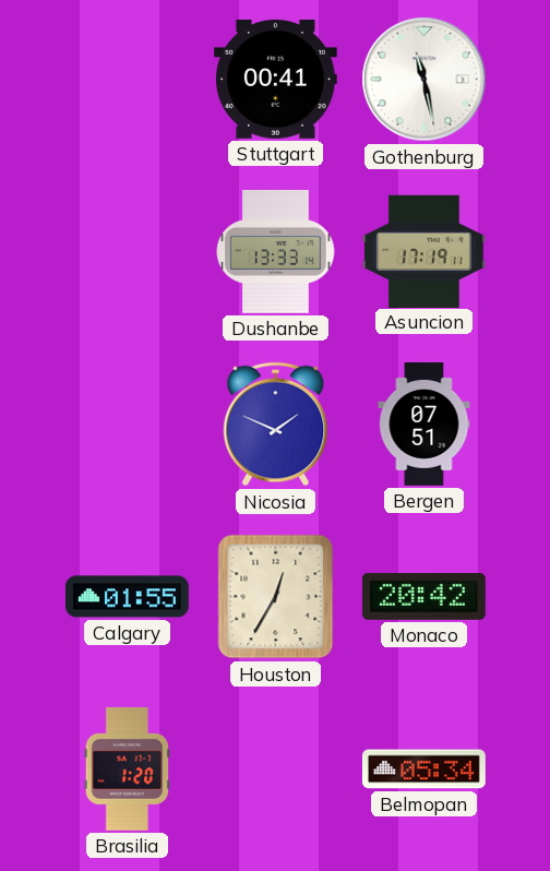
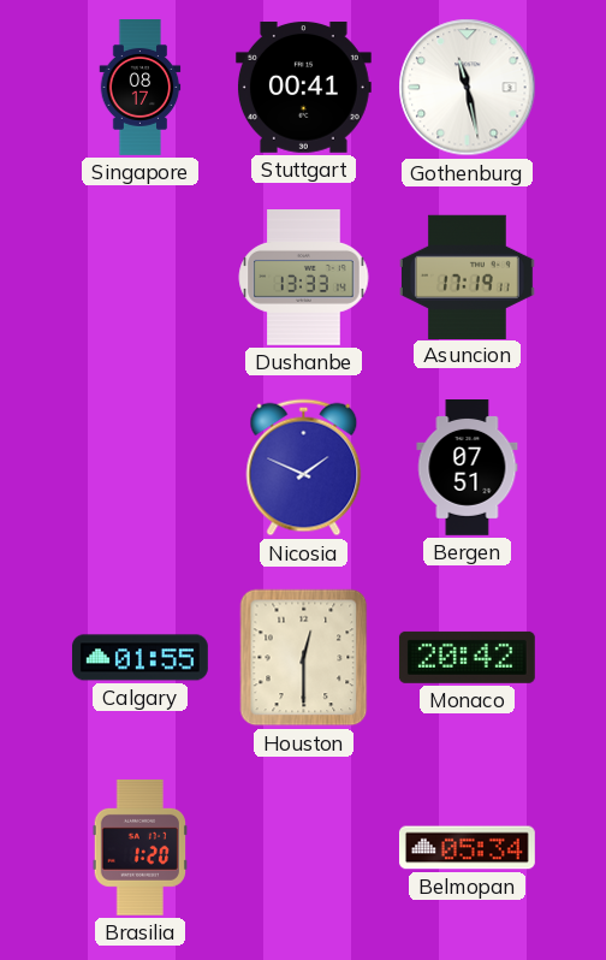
Singapore: none -> 08:17 (141, 88)
Houston: 12:35 -> 12:30 (304, 658)
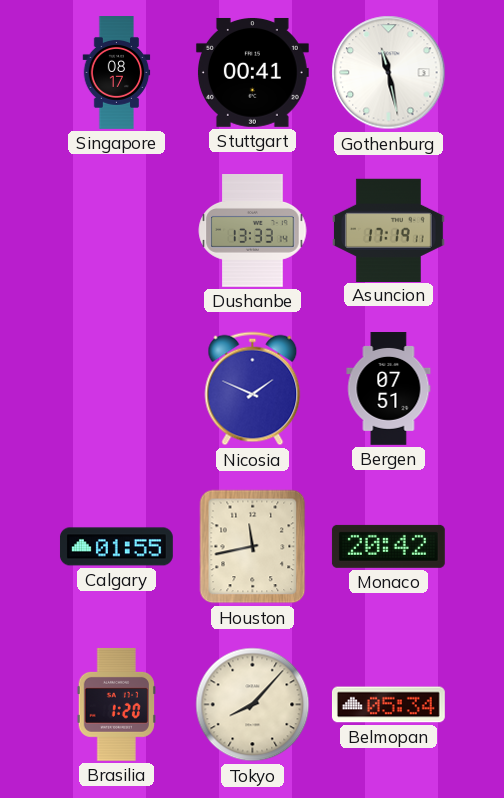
Houston: 12:30 -> 11:43 (253, 547)
Tokyo: none -> 8:07 (253, 705)
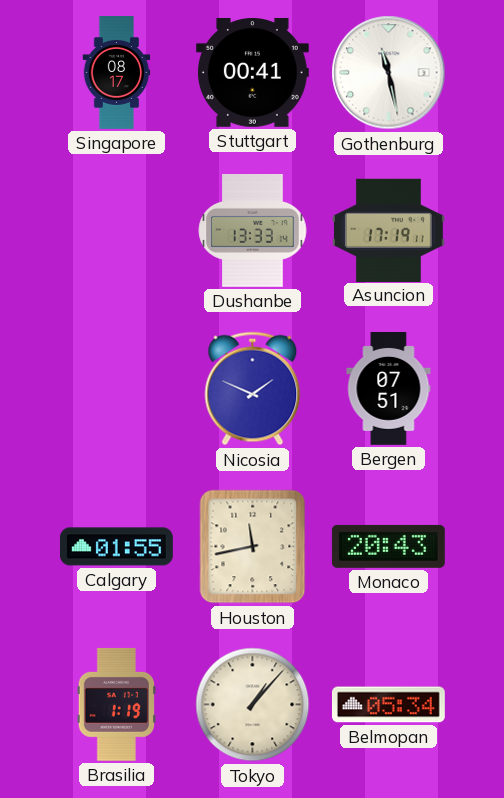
Monaco: 20:42 -> 20:43 (388, 546)
Brasilia: 1:20 -> 1:19 (116, 704)
Tokyo: 8:07 -> 1:07 (253, 705)
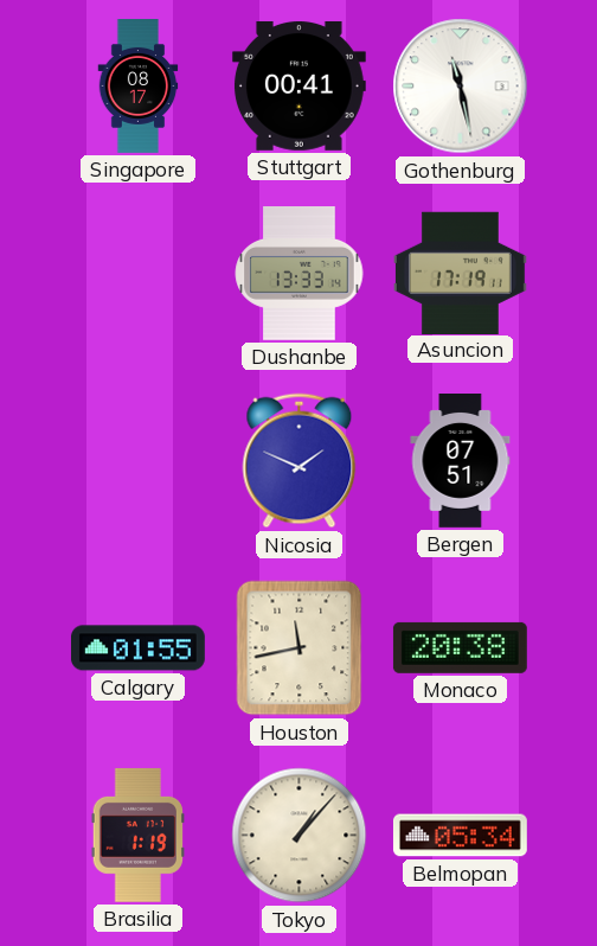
Monaco: 20:43 -> 20:38 (460, 647)
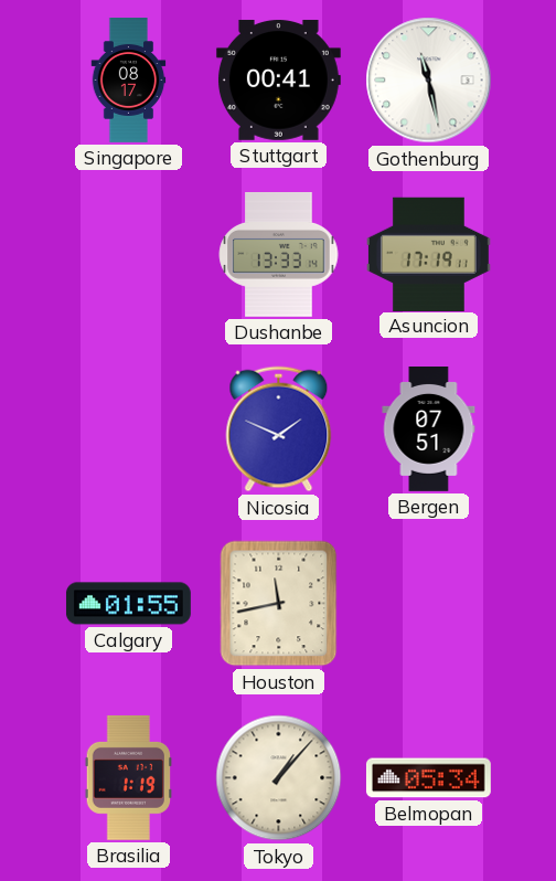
Monaco: 20:38 -> none (460, 647)
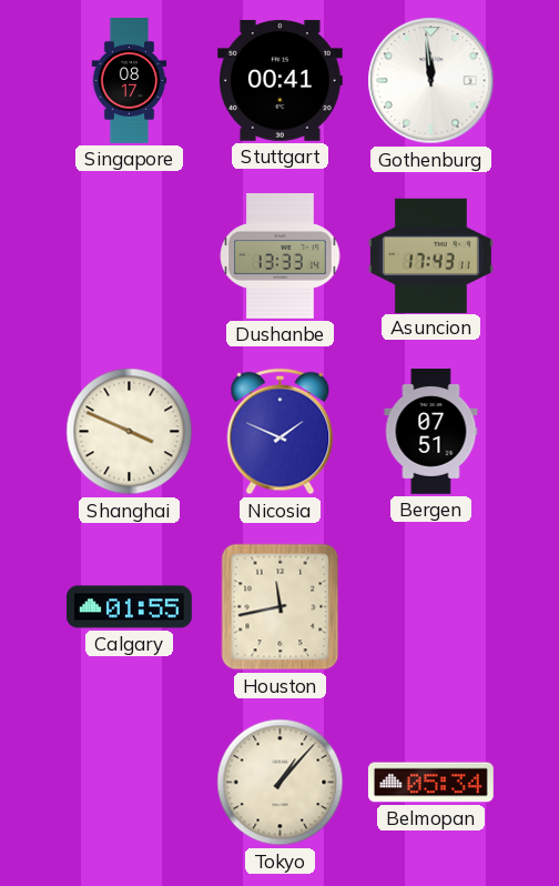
Gothenburg: 11:28 -> 11:59 (431, 81)
Asuncion: 17:19 -> 17:43 (430, 255)
Shanghai: none -> 3:49 (130, 432)
Brasilia: 1:19 -> none (128, 777)
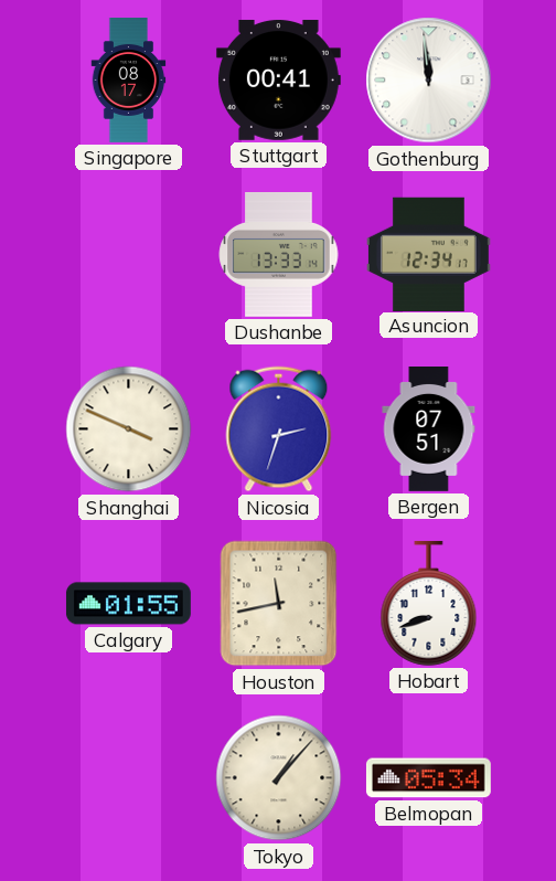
Asuncion: 17:43 -> 12:34 (428, 254)
Nicosia: 1:49 -> 2:33 (279, 429)
Hobart: none -> 8:42 (429, 603)
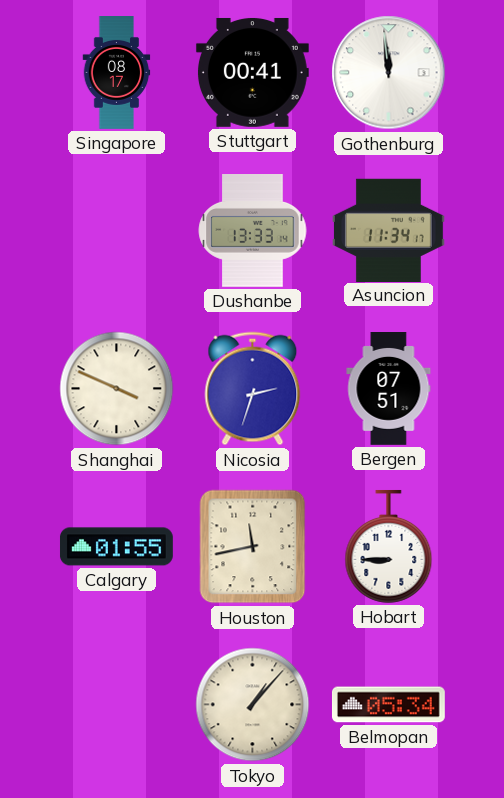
Asuncion: 12:34 -> 11:34 (388, 230)
Hobart: 8:42 -> 8:45 (389, 546)
